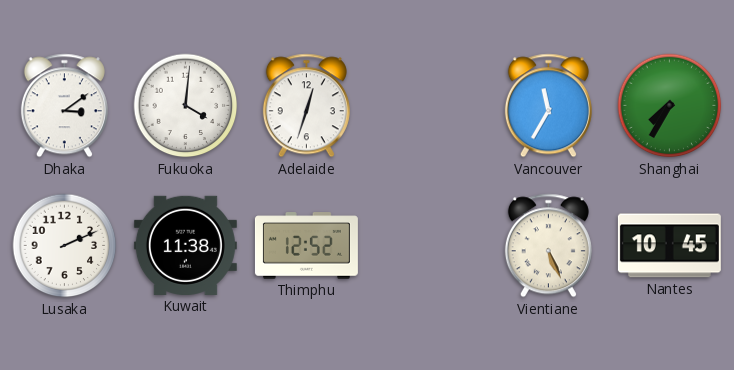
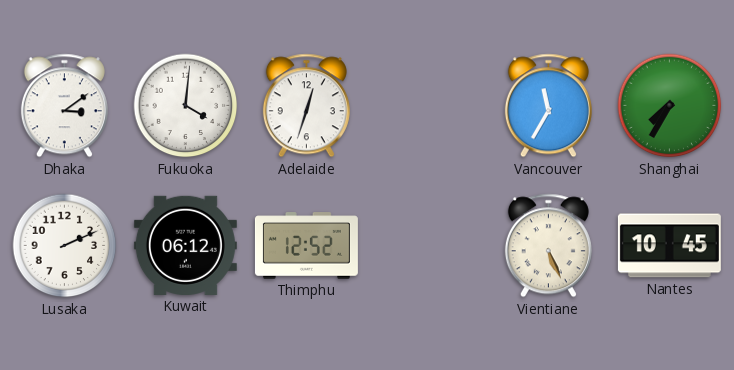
Kuwait: 11:38 -> 06:12 (185, 245)
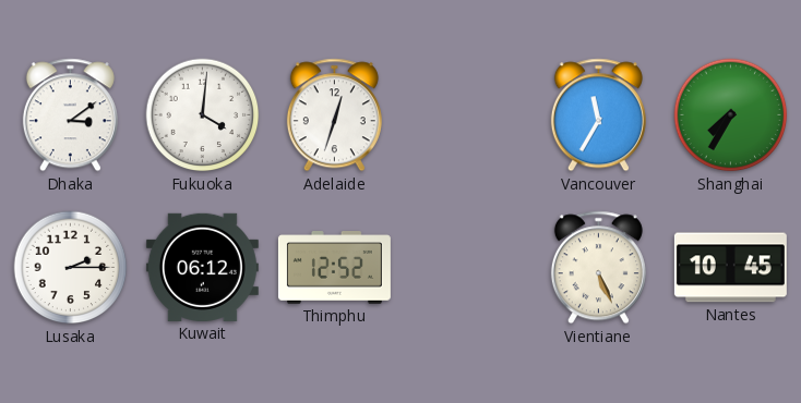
Lusaka: 2:11 -> 2:15 (71, 268)
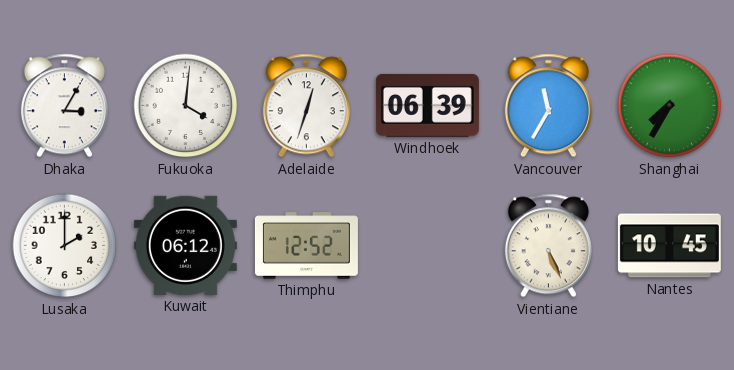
Dhaka: 3:09 -> 3:05 (64, 106)
Windhoek: none -> 06:39 (427, 105)
Lusaka: 2:15 -> 2:00 (65, 246)
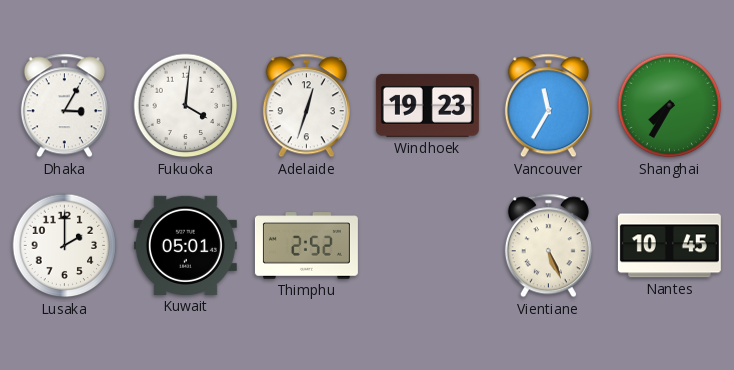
Windhoek: 06:39 -> 19:23 (427, 105)
Kuwait: 06:12 -> 05:01 (185, 245)
Thimphu: 12:52 -> 2:52 (306, 246)
